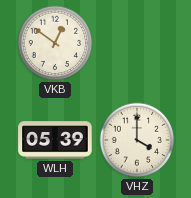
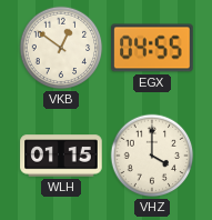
EGX: none -> 04:55 (152, 48)
WLH: 05:39 -> 01:15 (61, 156)
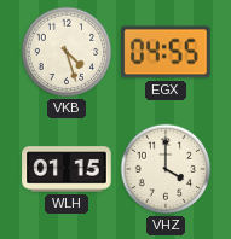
VKB: 12:51 -> 4:27 (67, 52)
